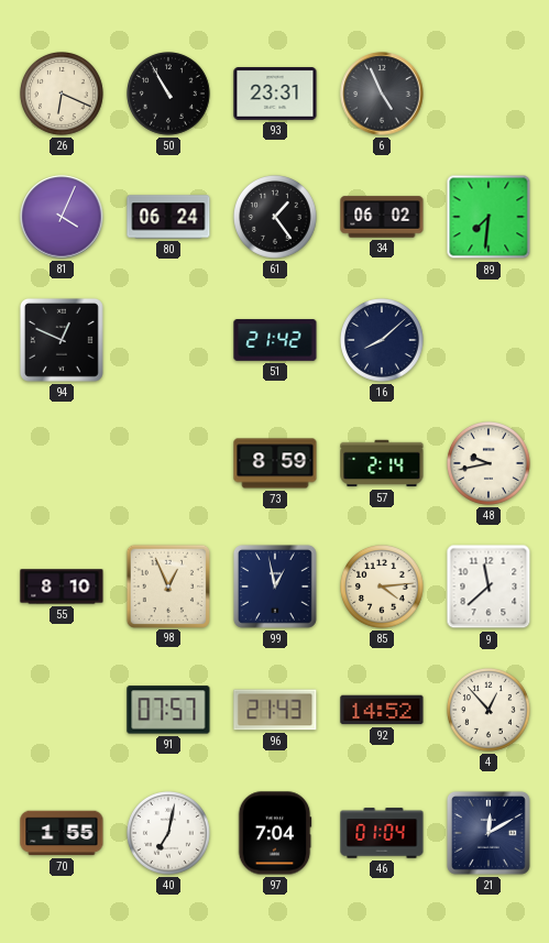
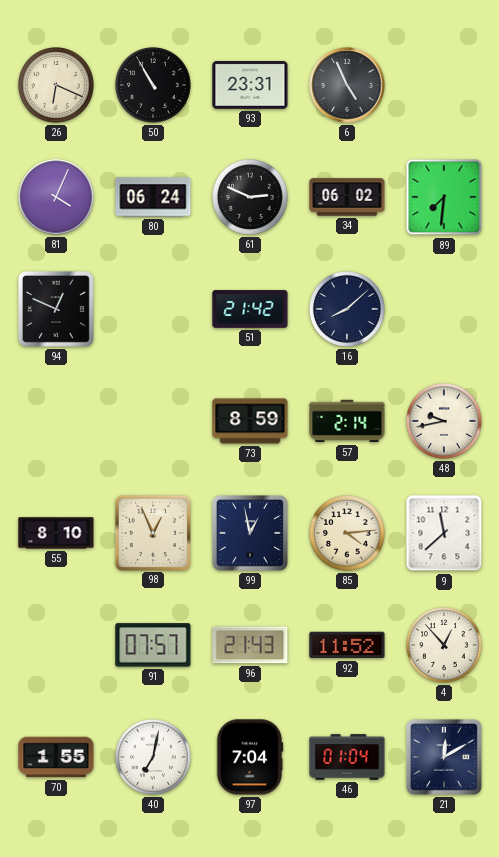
61: 1:24 -> 2:49 (251, 198)
92: 14:52 -> 11:52 (347, 645)
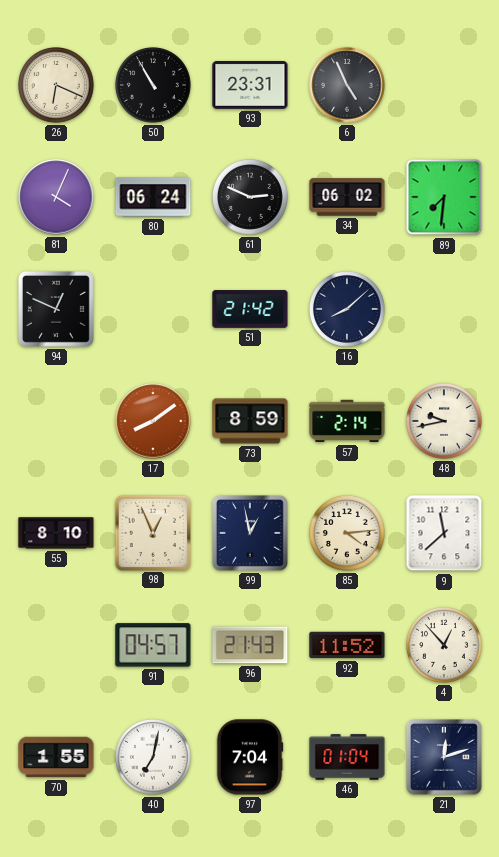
17: none -> 8:09 (153, 421)
91: 07:57 -> 04:57 (153, 645)
21: 12:10 -> 12:12 (444, 757)
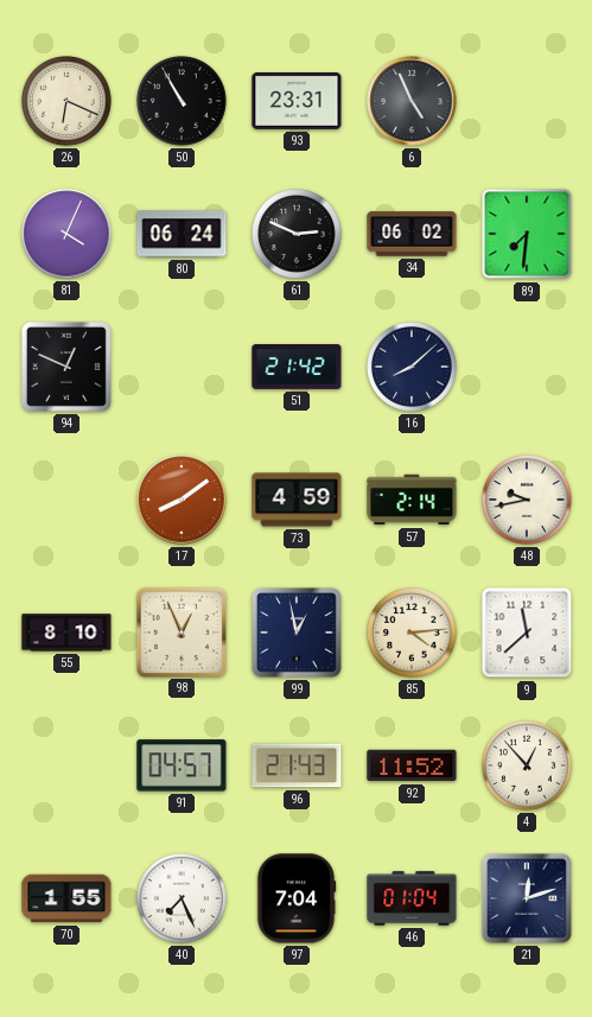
73: 8:59 -> 4:59 (297, 500)
40: 7:02 -> 7:26 (183, 900)
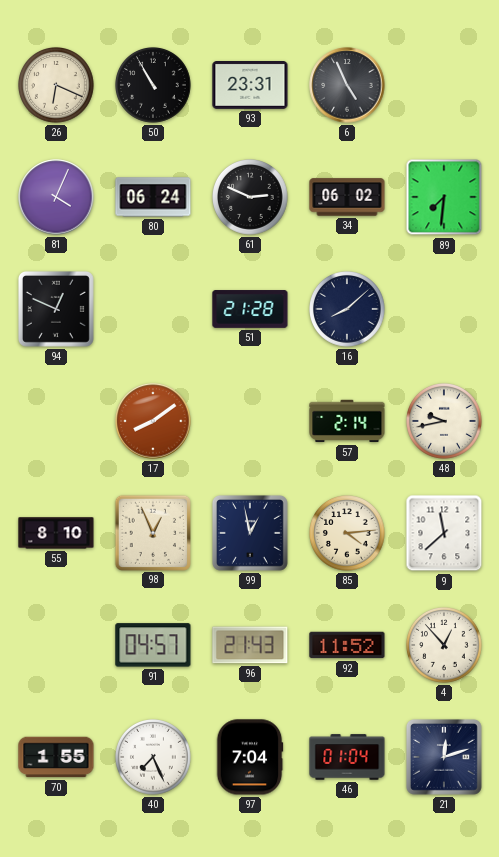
51: 21:42 -> 21:28 (250, 309)
73: 4:59 -> none (297, 500)
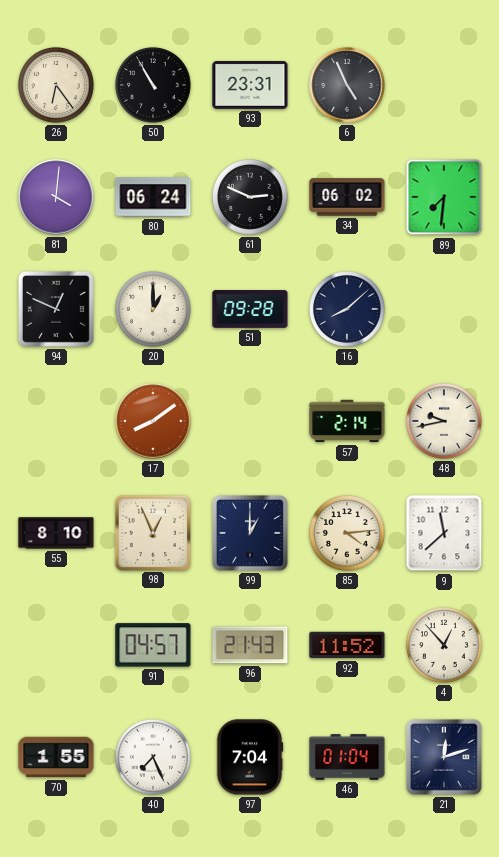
26: 6:19 -> 6:24 (57, 86)
81: 4:04 -> 4:01 (56, 197)
20: none -> 1:00 (154, 310)
51: 21:28 -> 09:28 (250, 309)
99: 12:58 -> 1:00 (250, 533)
